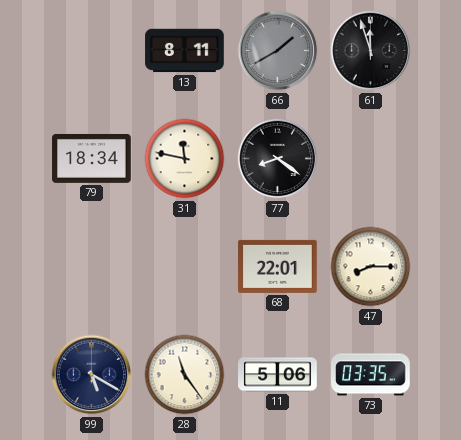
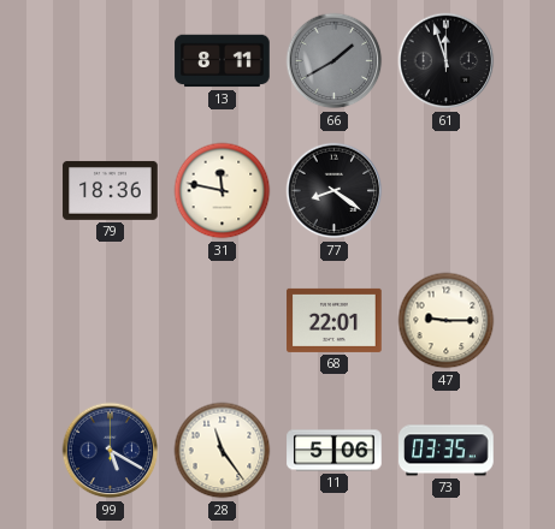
79: 18:34 -> 18:36 (111, 190)
47: 8:15 -> 9:15 (447, 321)
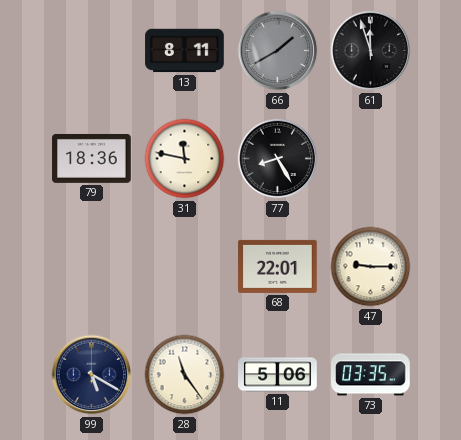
77: 8:21 -> 8:25 (278, 159)
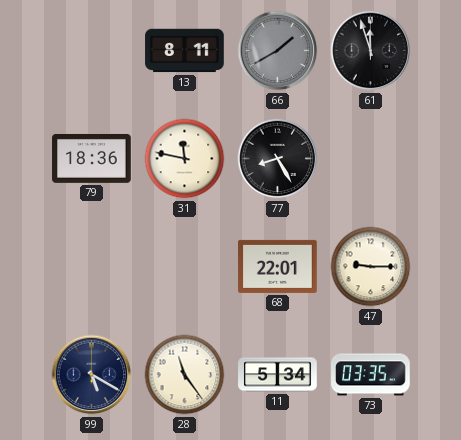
11: 5:06 -> 5:34 (278, 375)
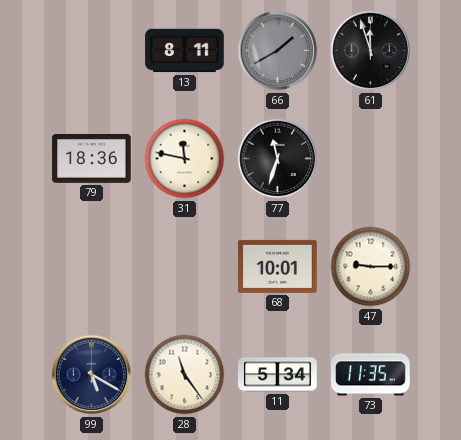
77: 8:25 -> 11:33 (278, 159)
68: 22:01 -> 10:01 (278, 266)
73: 03:35 -> 11:35 (371, 375)
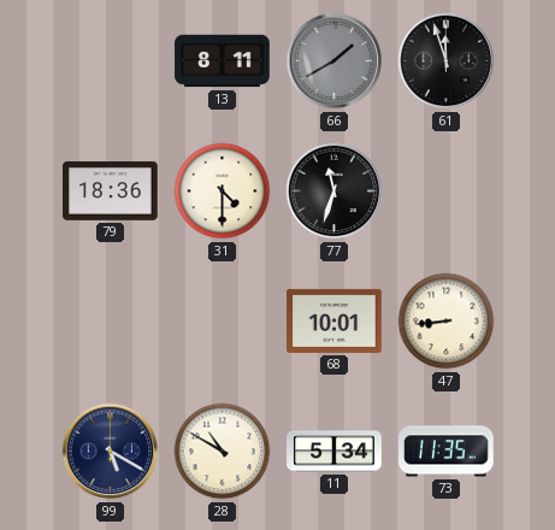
31: 11:47 -> 4:30 (223, 192)
47: 9:15 -> 8:44 (447, 322)
28: 11:24 -> 10:50 (223, 452)
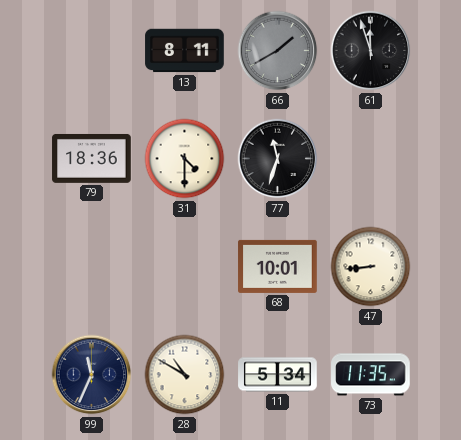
99: 5:20 -> 11:34 (92, 375)
